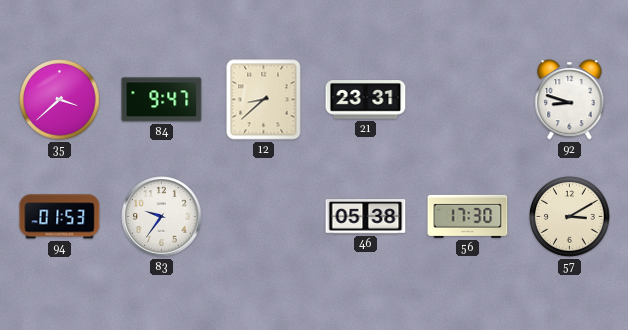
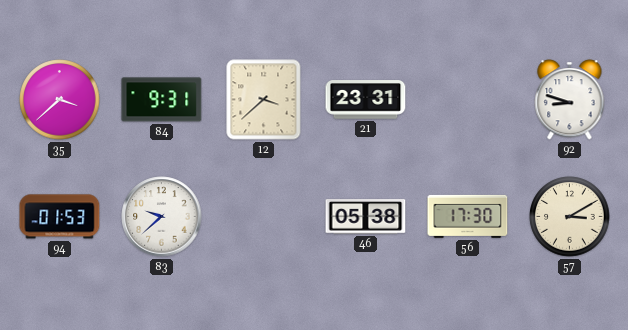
84: 9:47 -> 9:31 (162, 100)
12: 8:38 -> 3:38 (264, 100)
83: 9:36 -> 9:38 (162, 217)
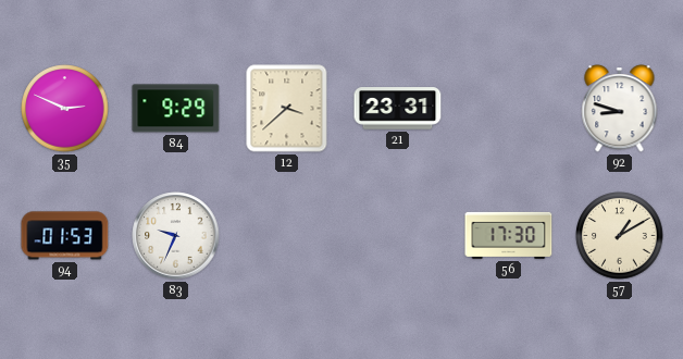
35: 3:38 -> 2:49 (65, 109)
84: 9:31 -> 9:29 (176, 109)
83: 9:38 -> 9:34 (176, 236)
46: 05:38 -> none (366, 217)
57: 3:10 -> 1:10 (620, 236)
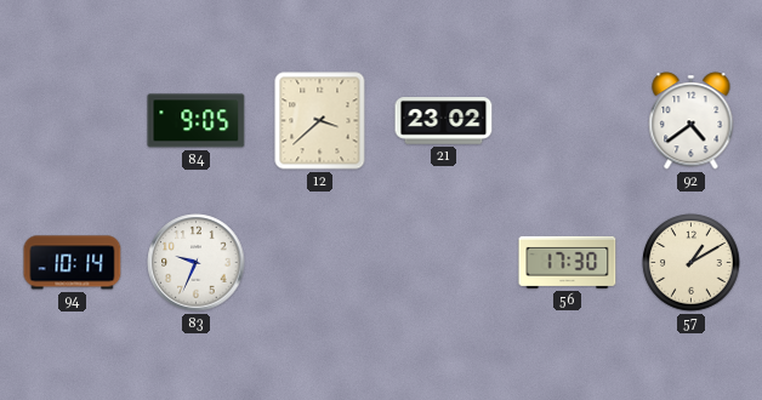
35: 2:49 -> none (65, 109)
84: 9:29 -> 9:05 (197, 121)
21: 23:31 -> 23:02 (444, 121)
92: 8:48 -> 4:39 (692, 121)
94: 01:53 -> 10:14 (73, 263)
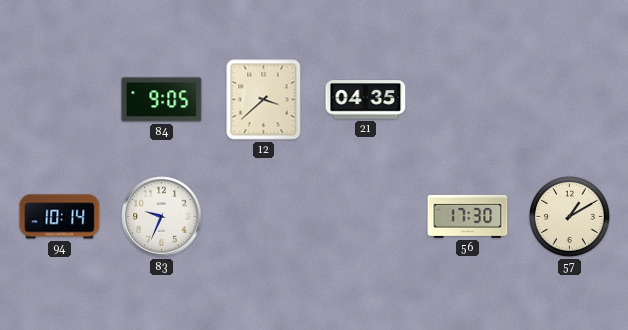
21: 23:02 -> 04:35 (366, 100)
92: 4:39 -> none (692, 121)
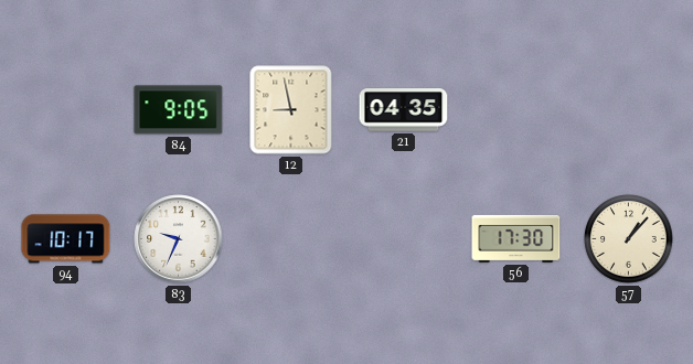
12: 3:38 -> 8:58 (291, 110)
94: 10:14 -> 10:17 (66, 239)
57: 1:10 -> 1:07 (629, 239)
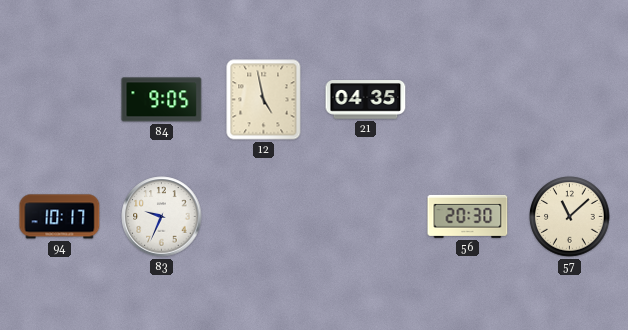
12: 8:58 -> 4:58 (264, 100)
56: 17:30 -> 20:30 (468, 216)
57: 1:07 -> 11:08 (570, 217)
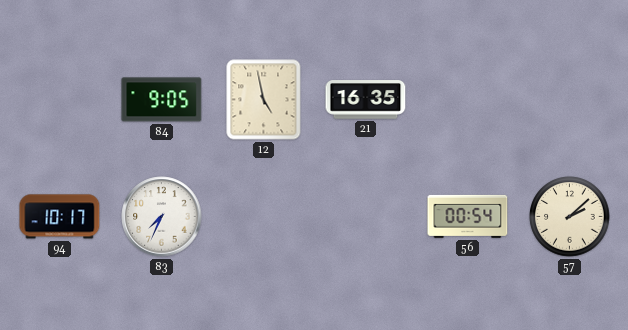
21: 04:35 -> 16:35 (366, 100)
83: 9:34 -> 7:34 (162, 217)
56: 20:30 -> 00:54 (468, 216)
57: 11:08 -> 2:08 (570, 217)
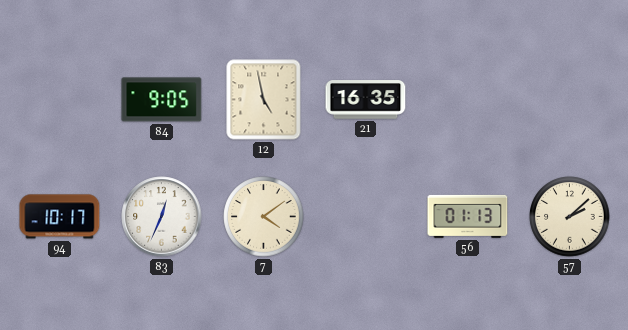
83: 7:34 -> 12:34 (162, 217)
7: none -> 4:09 (264, 217)
56: 00:54 -> 01:13 (468, 216)
